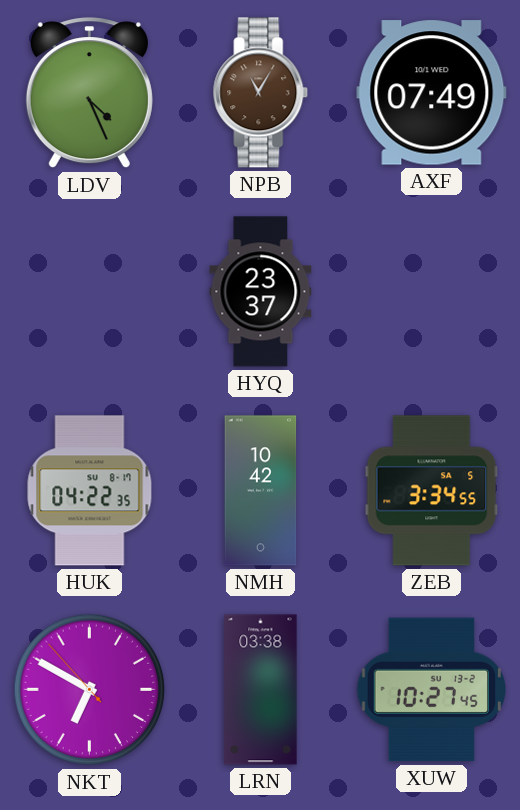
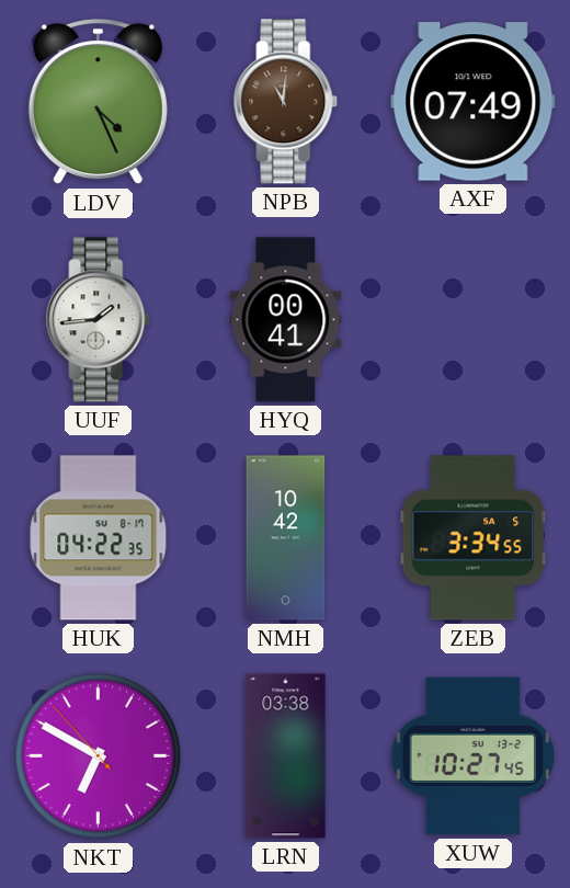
NPB: 11:05 -> 11:01 (286, 102)
UUF: none -> 1:44 (99, 320)
HYQ: 23:37 -> 00:41 (286, 320)
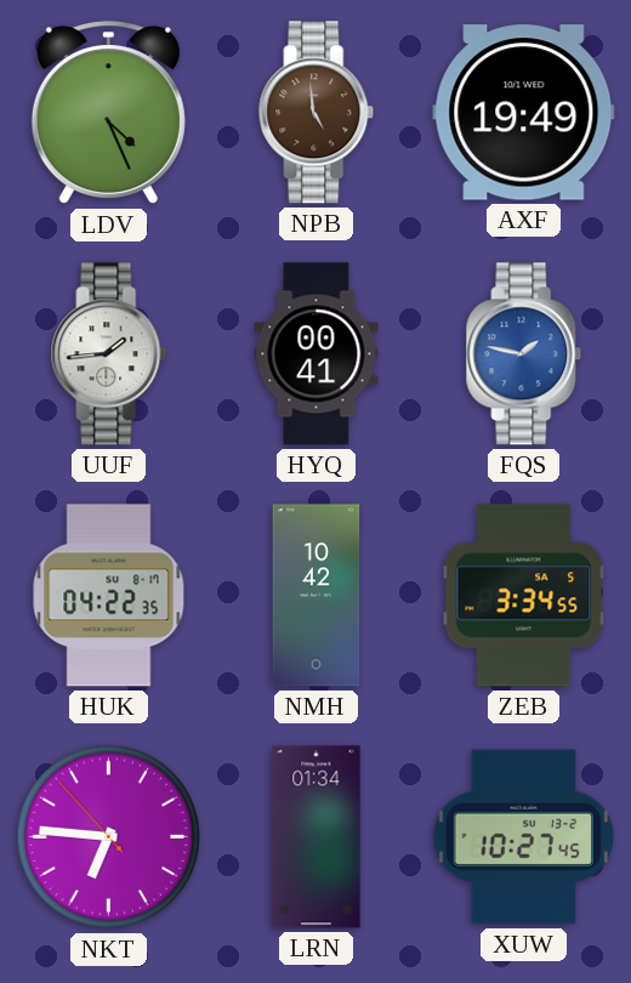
NPB: 11:01 -> 4:59 (317, 113)
AXF: 07:49 -> 19:49 (524, 113)
FQS: none -> 1:47 (524, 354)
NKT: 6:49 -> 6:45 (109, 837)
LRN: 03:38 -> 01:34 (317, 837)
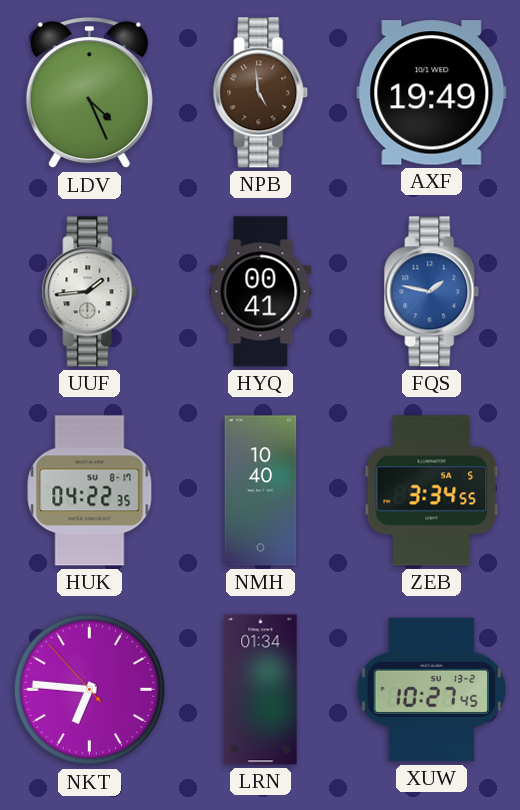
NMH: 10:42 -> 10:40 (261, 491)
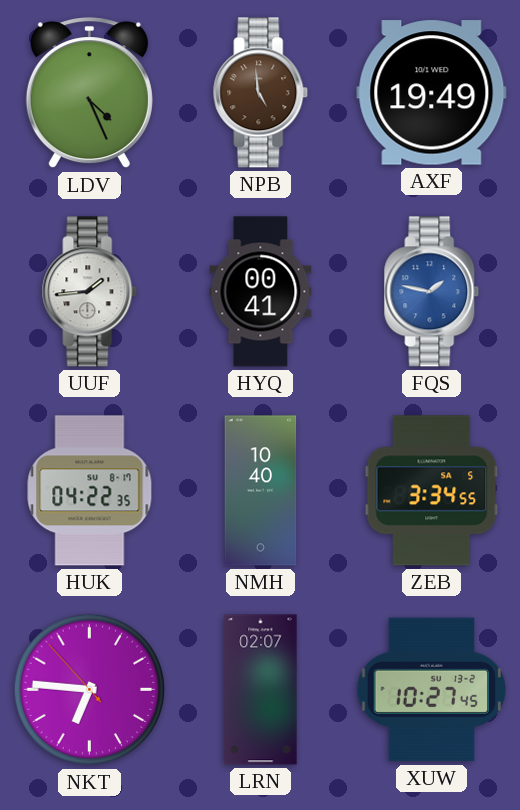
LRN: 01:34 -> 02:07 (261, 690)
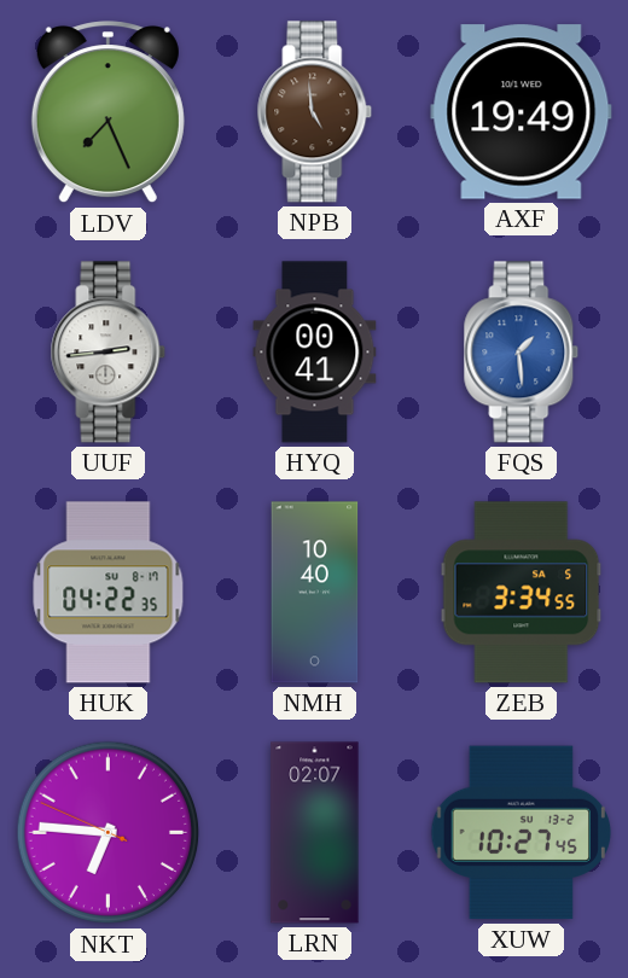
LDV: 4:26 -> 7:26 (107, 112)
UUF: 1:44 -> 2:44 (109, 353)
FQS: 1:47 -> 1:29 (522, 353)
NKT: 6:45:53 -> 6:45:49 (109, 833)
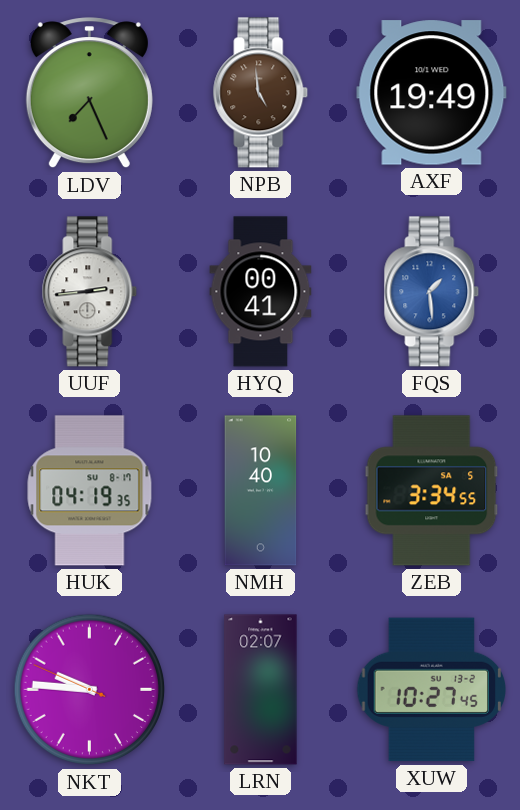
HUK: 04:22 -> 04:19 (90, 491)
NKT: 6:45 -> 9:45 (90, 690)
